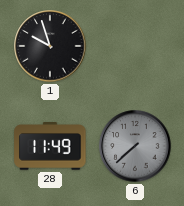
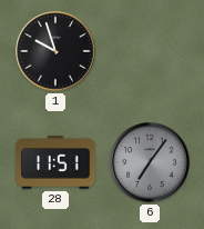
28: 11:49 -> 11:51 (55, 163)
6: 7:38 -> 7:06 (150, 162)
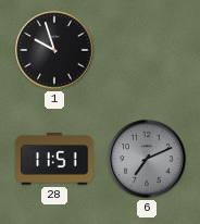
6: 7:06 -> 7:11 (147, 159)
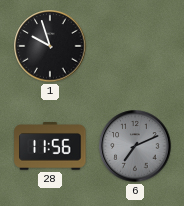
28: 11:51 -> 11:56 (50, 147)
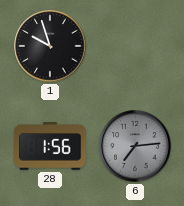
28: 11:56 -> 1:56 (50, 147)
6: 7:11 -> 7:14 (135, 146)
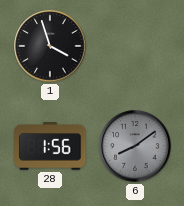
1: 9:57 -> 3:57 (50, 46)
6: 7:14 -> 8:09 (135, 146)
